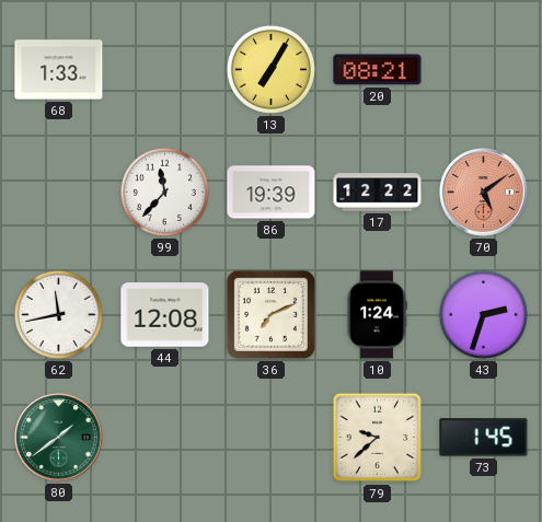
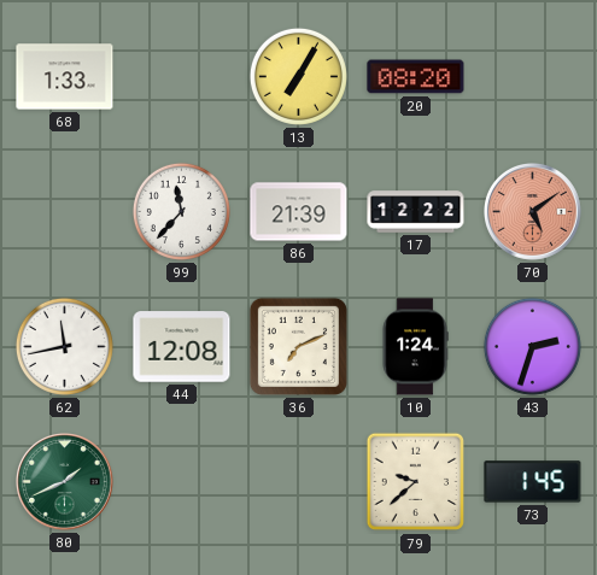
20: 08:21 -> 08:20 (416, 77)
86: 19:39 -> 21:39 (299, 212)
80: 1:39 -> 1:41 (65, 482)
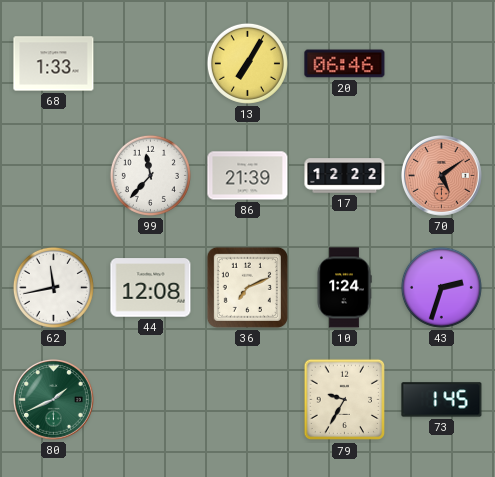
20: 08:20 -> 06:46 (345, 64)
79: 9:38 -> 9:35 (345, 400)
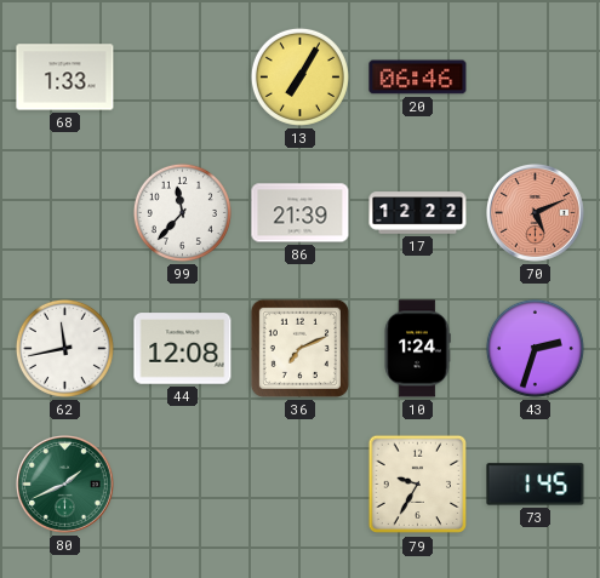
70: 5:09 -> 5:11 (536, 213)
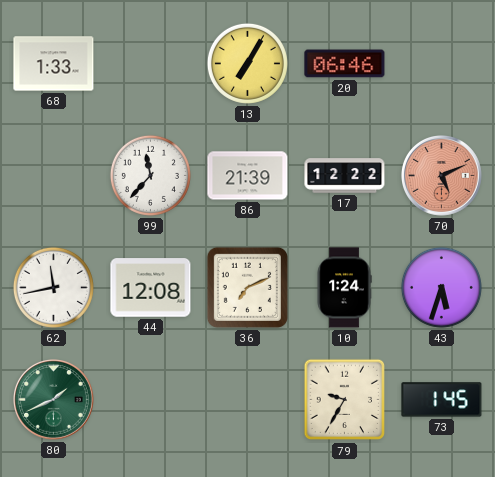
43: 2:33 -> 5:33 (441, 287)
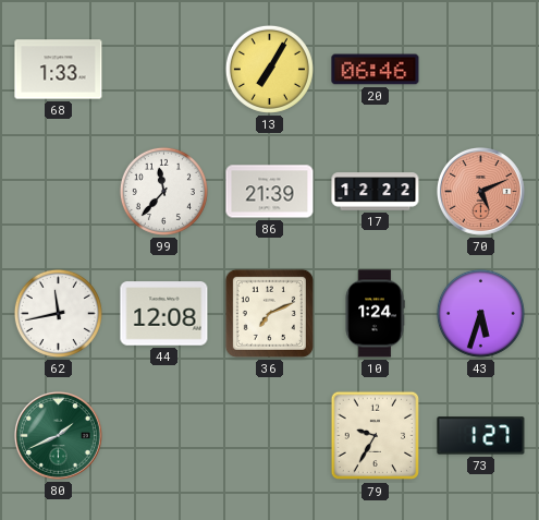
73: 1:45 -> 1:27 (481, 436)
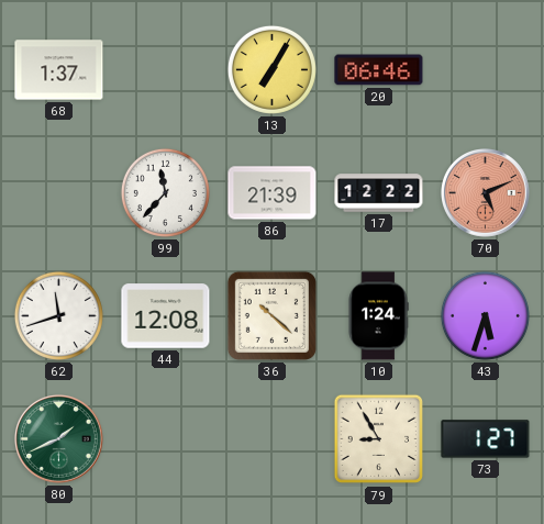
68: 1:33 -> 1:37 (59, 70)
62: 11:43 -> 11:42 (58, 315)
36: 7:11 -> 10:22 (271, 315)
79: 9:35 -> 8:55 (379, 439)
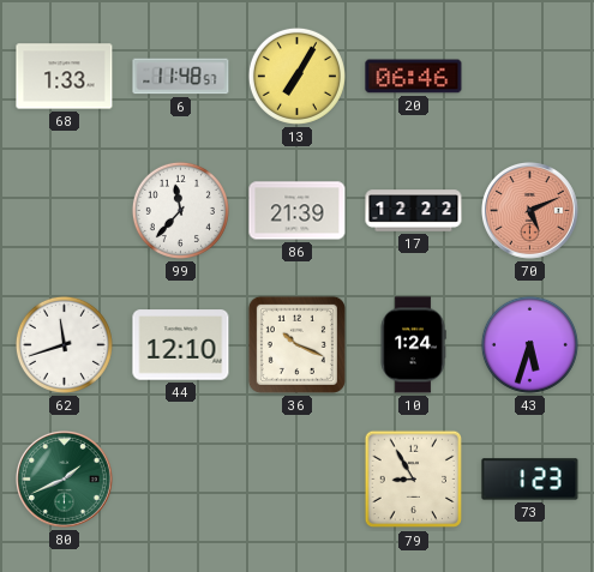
68: 1:37 -> 1:33 (65, 77)
6: none -> 11:48 (181, 77)
44: 12:08 -> 12:10 (181, 345)
36: 10:22 -> 10:19 (296, 344)
73: 1:27 -> 1:23 (530, 480)
